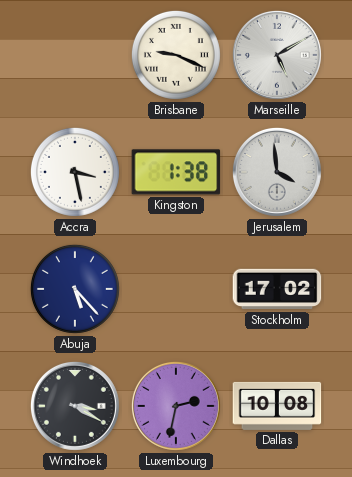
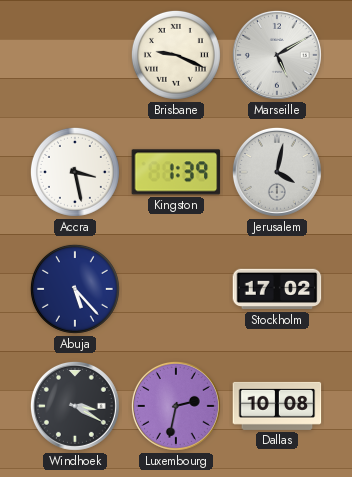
Kingston: 1:38 -> 1:39 (176, 172)
Jerusalem: 3:59 -> 4:02 (277, 172)
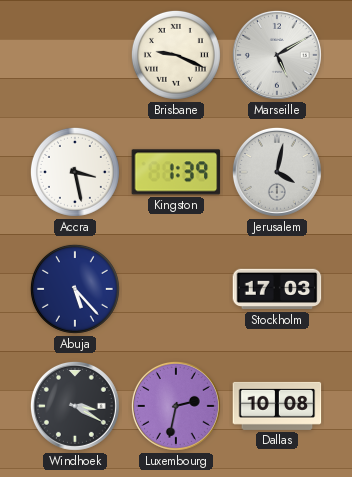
Stockholm: 17:02 -> 17:03 (277, 289)
